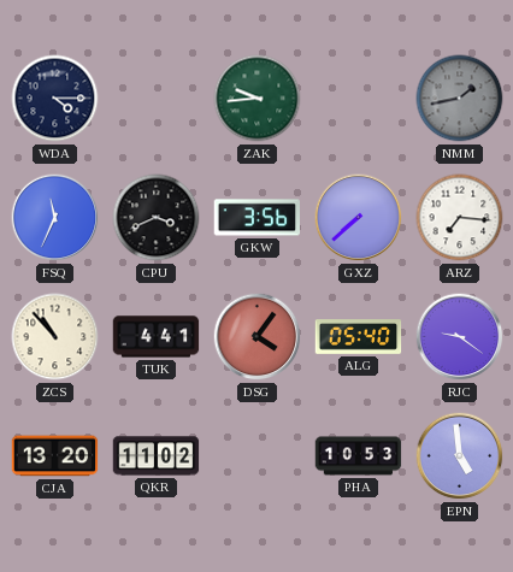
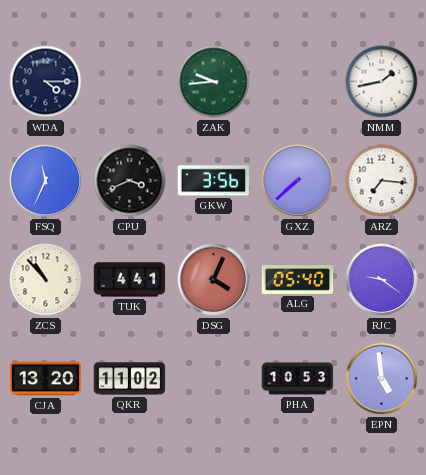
NMM dial: grey -> white (382, 82)
DSG: 4:06 -> 4:04 (214, 280)
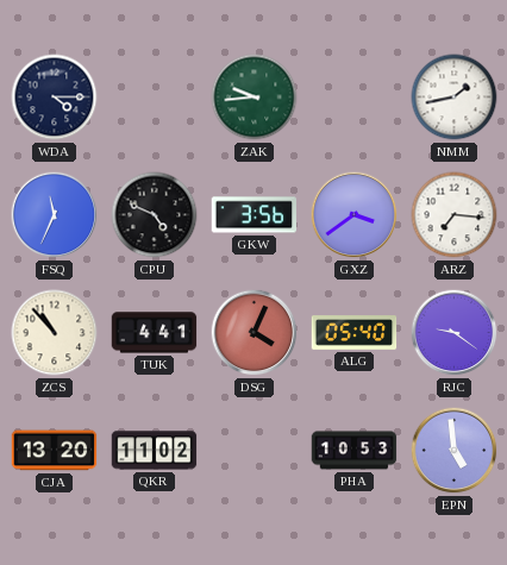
CPU: 3:41 -> 4:49 (155, 215)
GXZ: 7:38 -> 3:39 (355, 215)
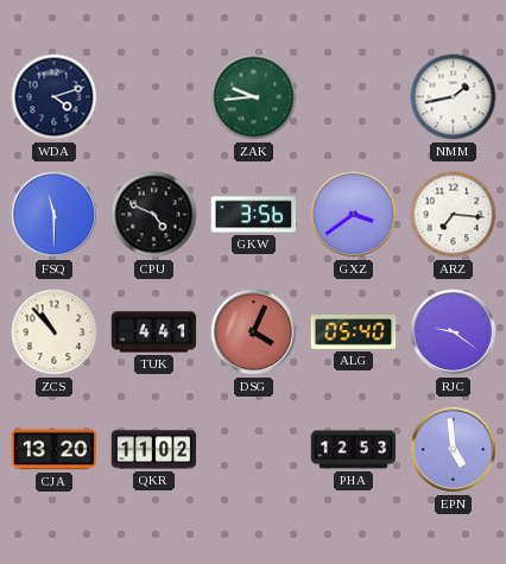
WDA: 4:15 -> 4:12 (55, 97)
FSQ: 11:34 -> 11:30 (55, 215)
PHA: 10:53 -> 12:53 (354, 450)
